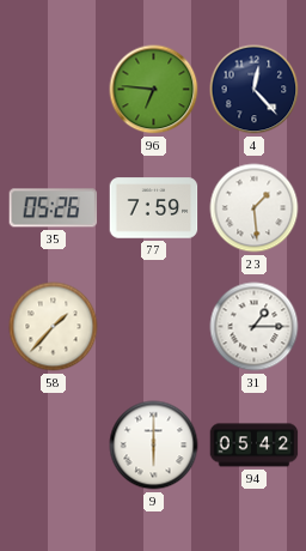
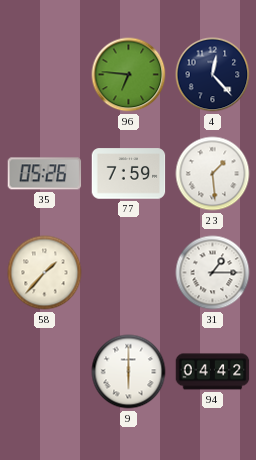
94: 05:42 -> 04:42 (213, 372)
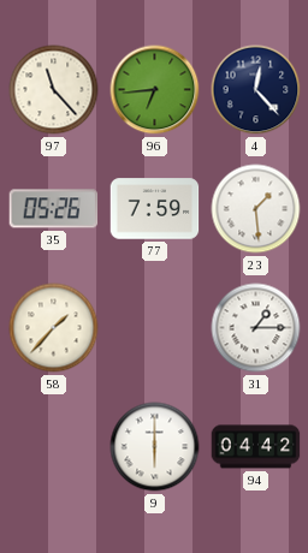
97: none -> 11:23 (54, 90)
96: 6:46 -> 6:44 (155, 90)
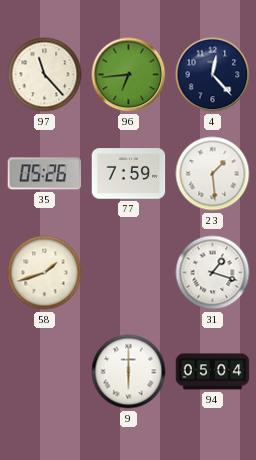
58: 1:37 -> 1:42 (45, 273)
31: 1:15 -> 1:18 (213, 273)
94: 04:42 -> 05:04 (213, 372)
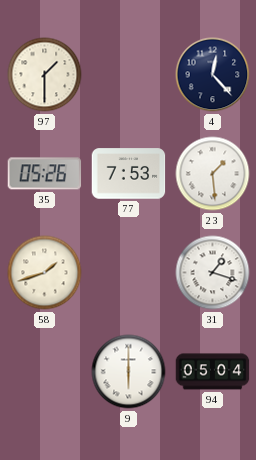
97: 11:23 -> 1:30 (45, 75)
96: 6:44 -> none (129, 75)
77: 7:59 -> 7:53 (129, 174)
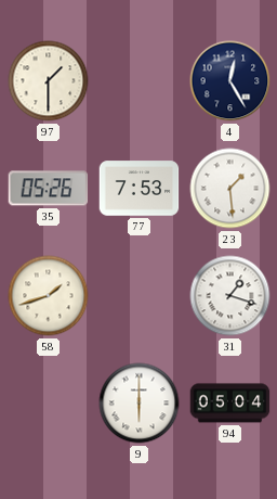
4: 12:23 -> 12:25 (230, 81)
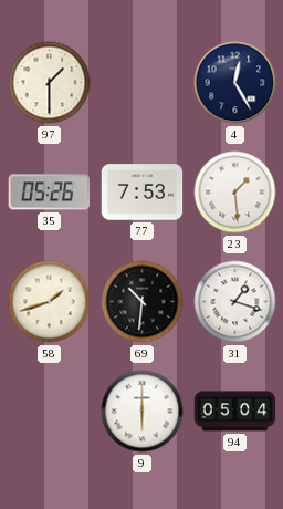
69: none -> 10:31 (143, 302)
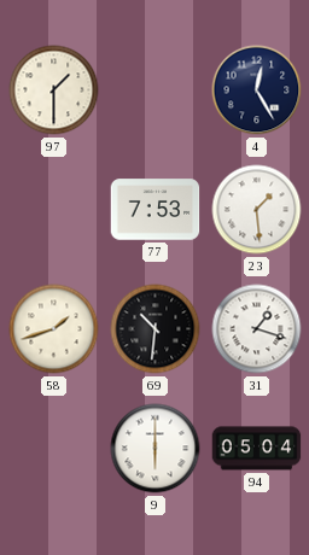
35: 05:26 -> none (50, 193)
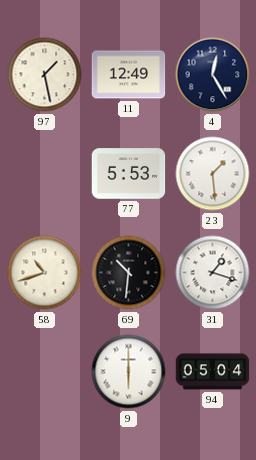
97: 1:30 -> 1:28 (45, 75)
11: none -> 12:49 (129, 75)
77: 7:53 -> 5:53 (129, 174)
58: 1:42 -> 10:42 (45, 273)
